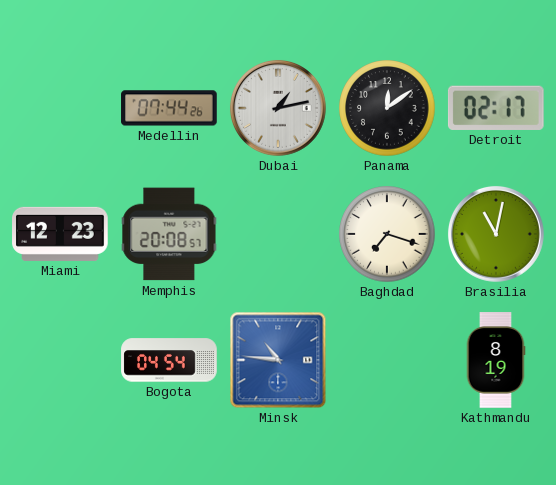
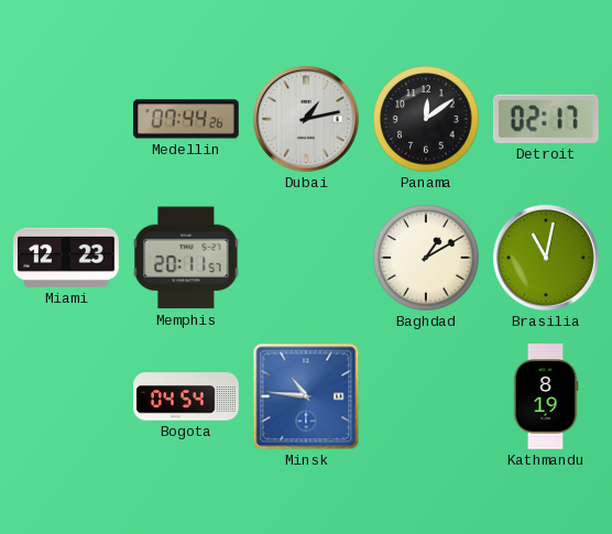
Memphis: 20:08 -> 20:11 (186, 258)
Baghdad: 7:18 -> 1:10 (426, 258)
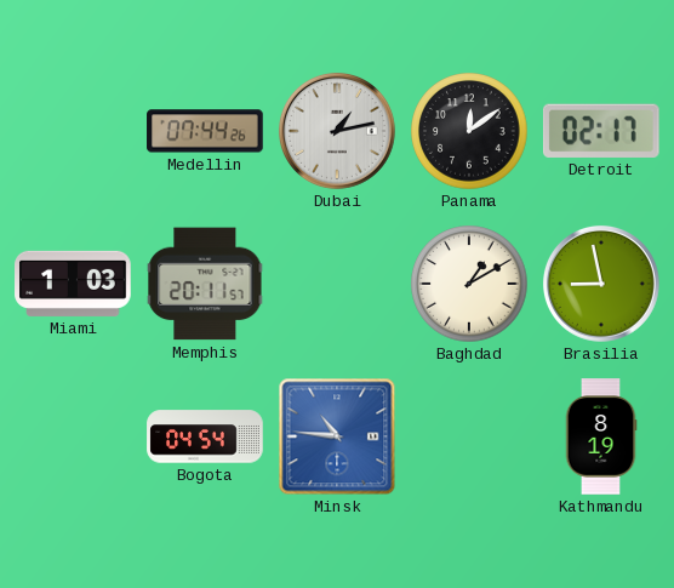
Miami: 12:23 -> 1:03 (73, 284)
Brasilia: 11:02 -> 8:58 (601, 284)
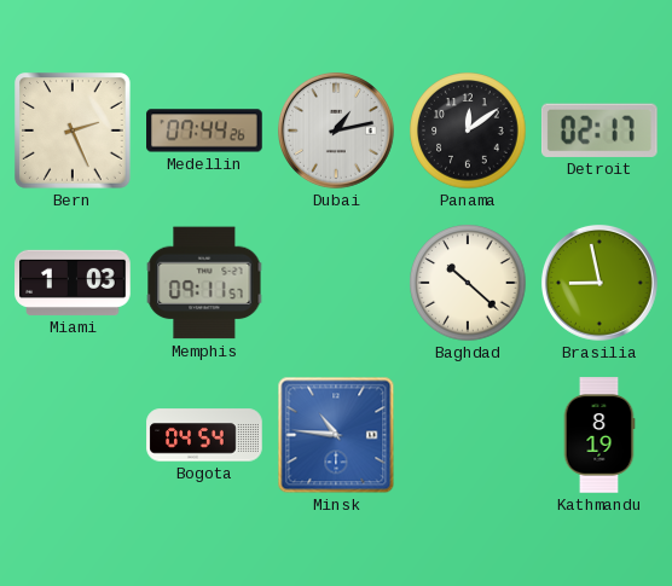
Bern: none -> 2:26 (73, 130)
Memphis: 20:11 -> 09:11 (204, 283)
Baghdad: 1:10 -> 10:22 (468, 283)
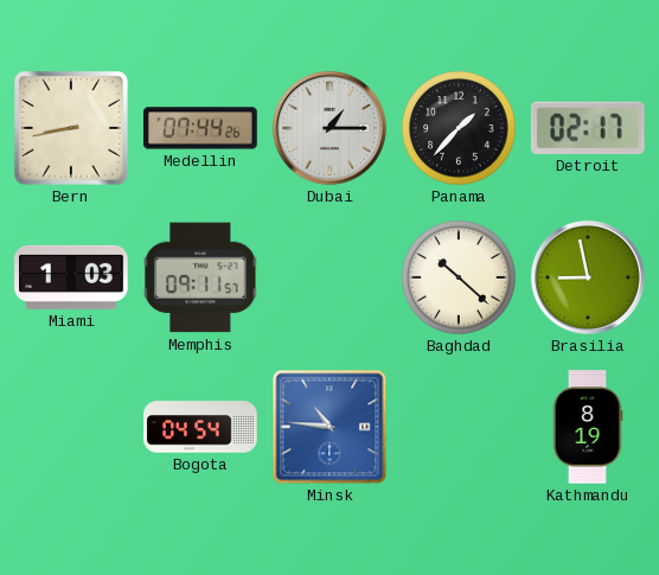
Bern: 2:26 -> 8:43 (71, 128)
Dubai: 1:13 -> 1:15 (329, 128)
Panama: 12:09 -> 1:37 (459, 128)
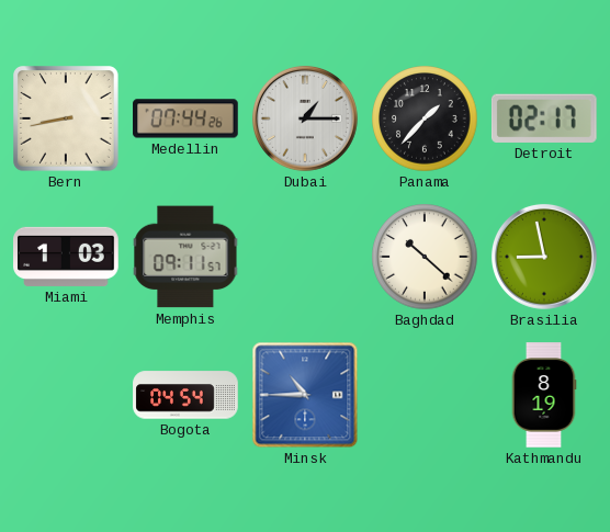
Minsk: 10:46 -> 10:45 (305, 395)
